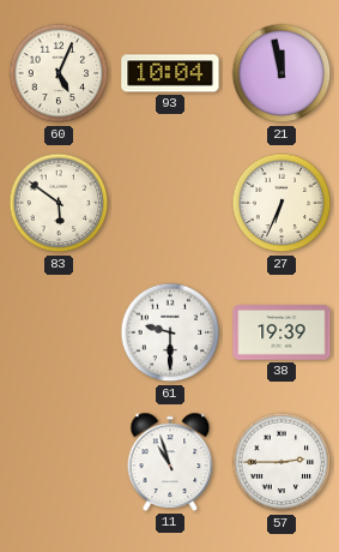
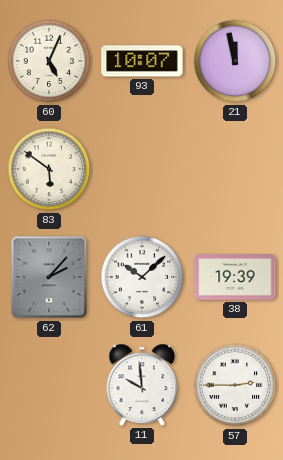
93: 10:04 -> 10:07 (142, 61)
27: 6:34 -> none (282, 203)
62: none -> 2:07 (49, 277)
61: 9:30 -> 10:08 (142, 277)
11: 10:57 -> 9:59 (142, 385)
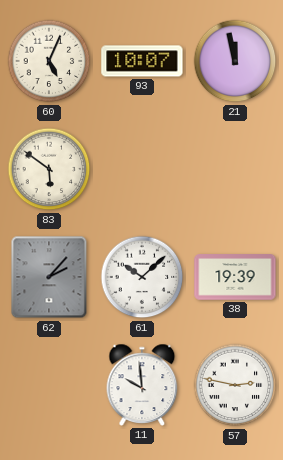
57: 2:45 -> 2:47 (235, 385)
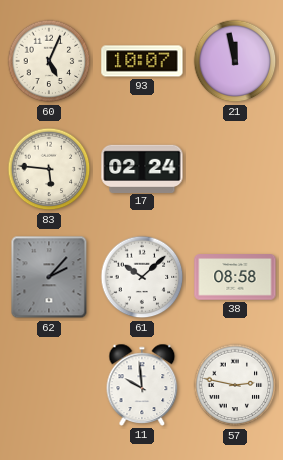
83: 5:51 -> 5:46 (49, 169)
17: none -> 02:24 (142, 168)
38: 19:39 -> 08:58 (235, 277)
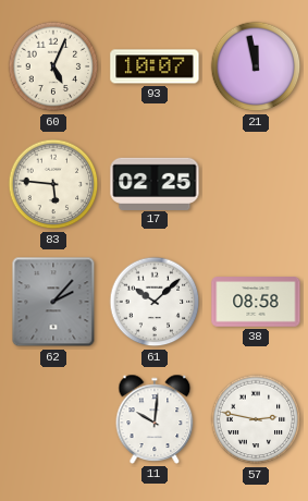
17: 02:24 -> 02:25 (155, 183)
11: 9:59 -> 10:01 (155, 419)
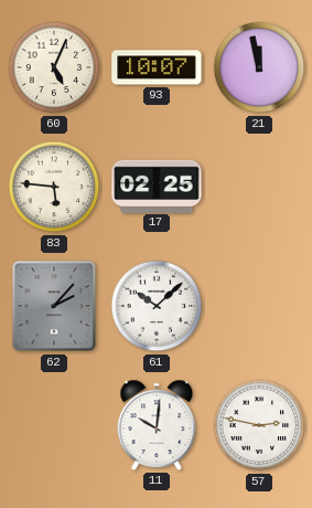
38: 08:58 -> none (256, 302)
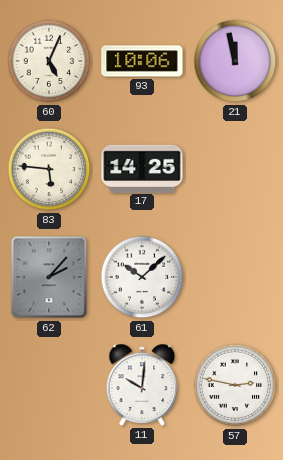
93: 10:07 -> 10:06 (142, 61)
17: 02:25 -> 14:25 (142, 168)
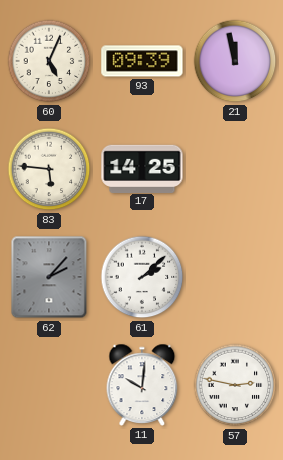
93: 10:06 -> 09:39 (142, 61)
61: 10:08 -> 2:08 (142, 277)
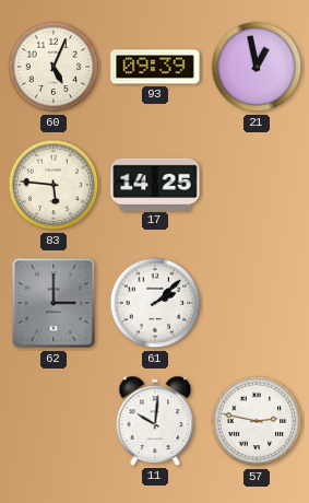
21: 11:58 -> 12:58 (257, 67)
62: 2:07 -> 3:00 (54, 303)
